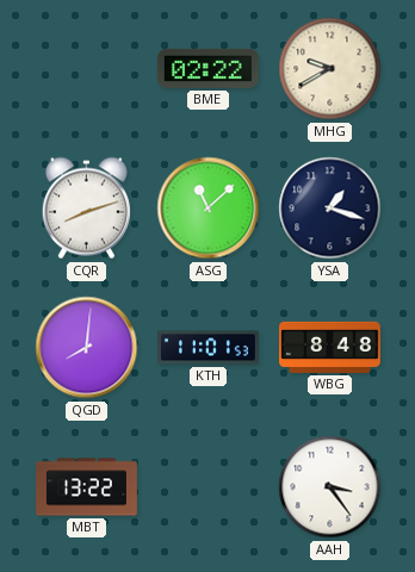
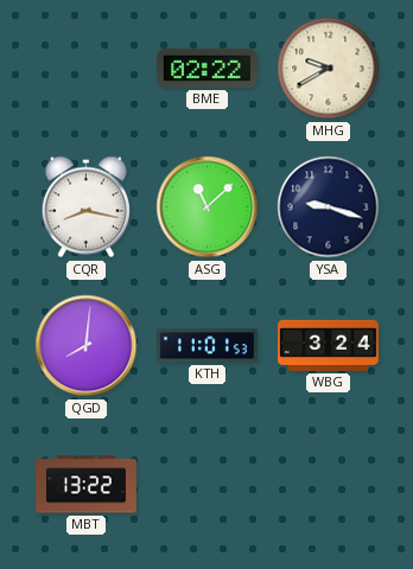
CQR: 8:12 -> 8:17 (85, 207)
YSA: 1:18 -> 9:18 (329, 207)
WBG: 8:48 -> 3:24 (329, 345)
AAH: 3:24 -> none (330, 487)
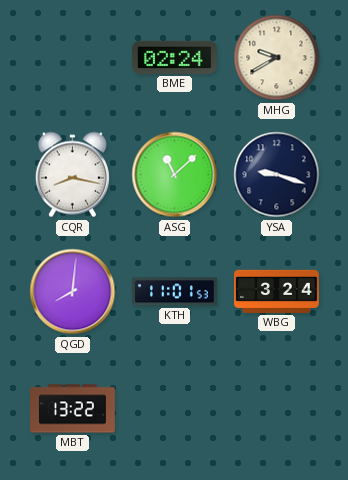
BME: 02:22 -> 02:24 (174, 57)
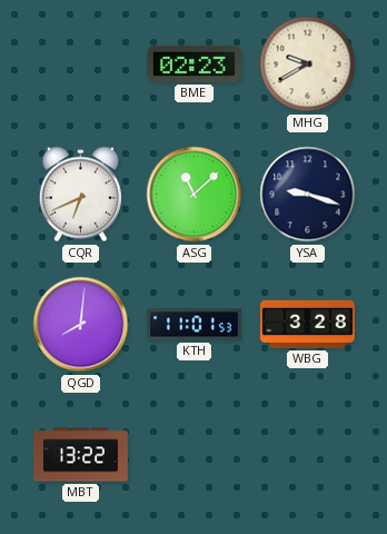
BME: 02:24 -> 02:23 (193, 63)
CQR: 8:17 -> 6:41 (80, 195)
WBG: 3:24 -> 3:28 (308, 324)
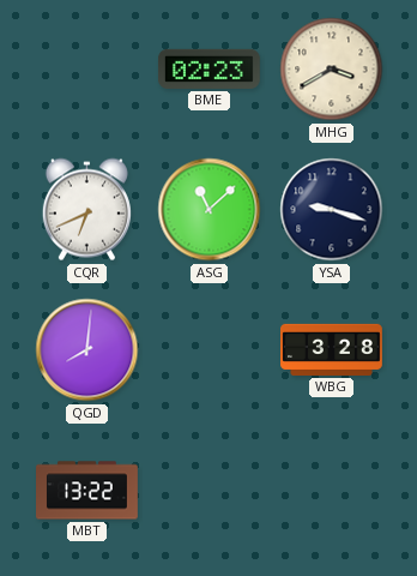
MHG: 9:40 -> 3:40 (332, 70)
KTH: 11:01 -> none (195, 325)
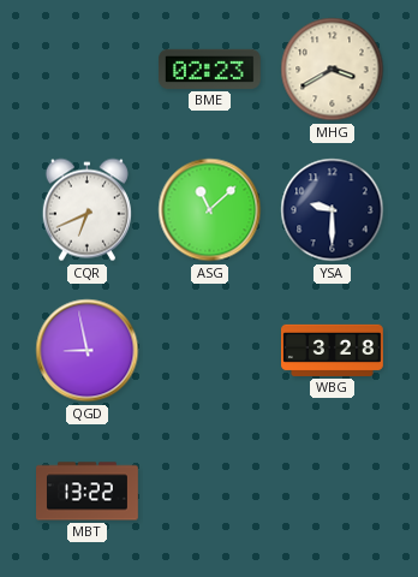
YSA: 9:18 -> 9:30 (333, 210)
QGD: 8:01 -> 8:58 (88, 351)
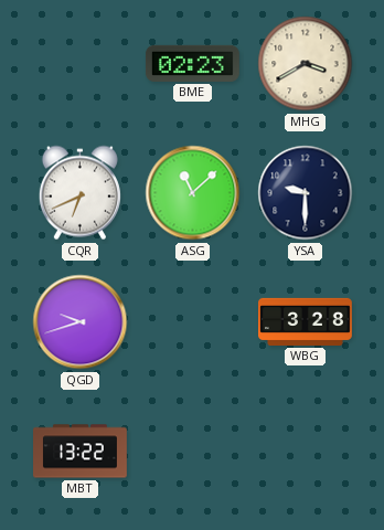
QGD: 8:58 -> 9:42 (81, 322)
